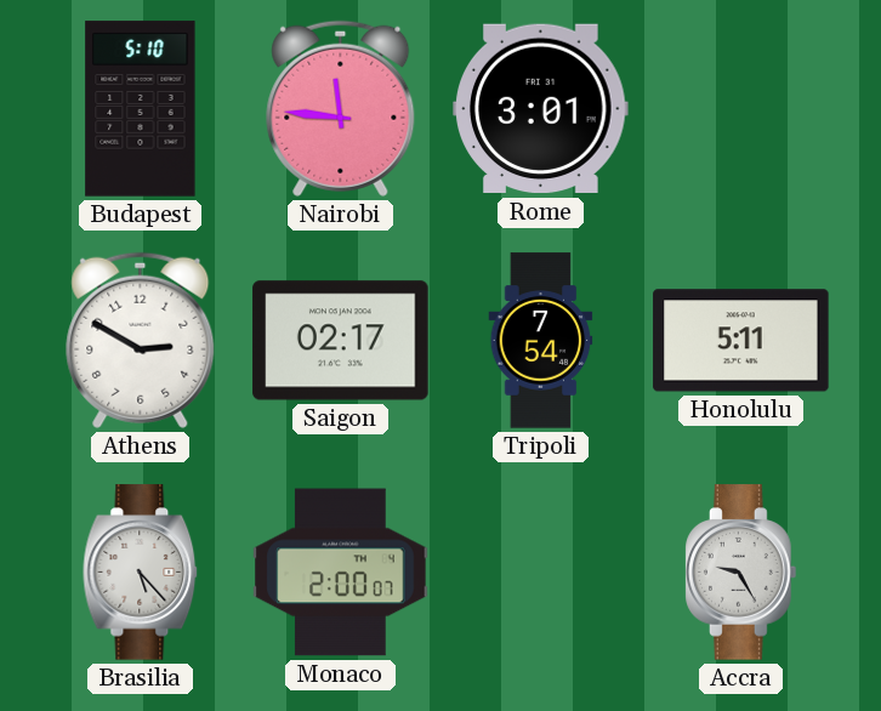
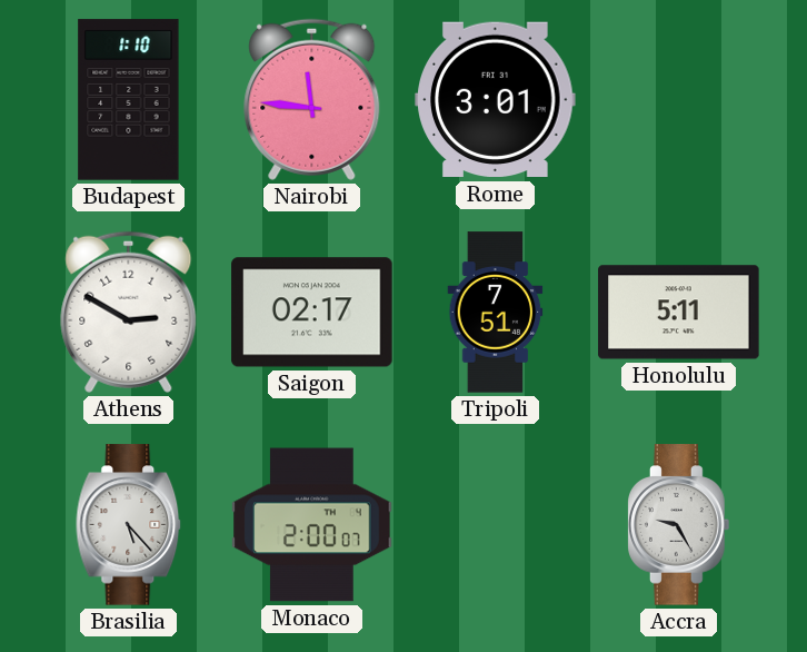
Budapest: 5:10 -> 1:10 (129, 100)
Tripoli: 7:54 -> 7:51 (496, 313)
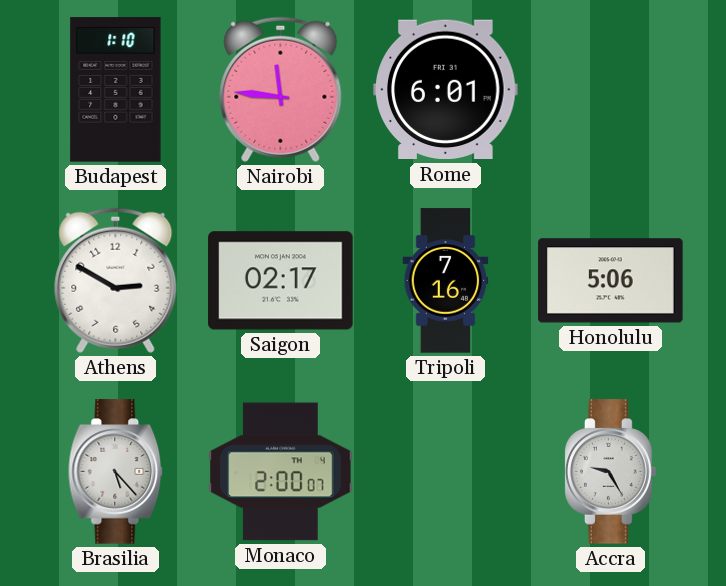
Rome: 3:01 -> 6:01 (446, 90)
Tripoli: 7:51 -> 7:16 (446, 281)
Honolulu: 5:11 -> 5:06 (611, 281)
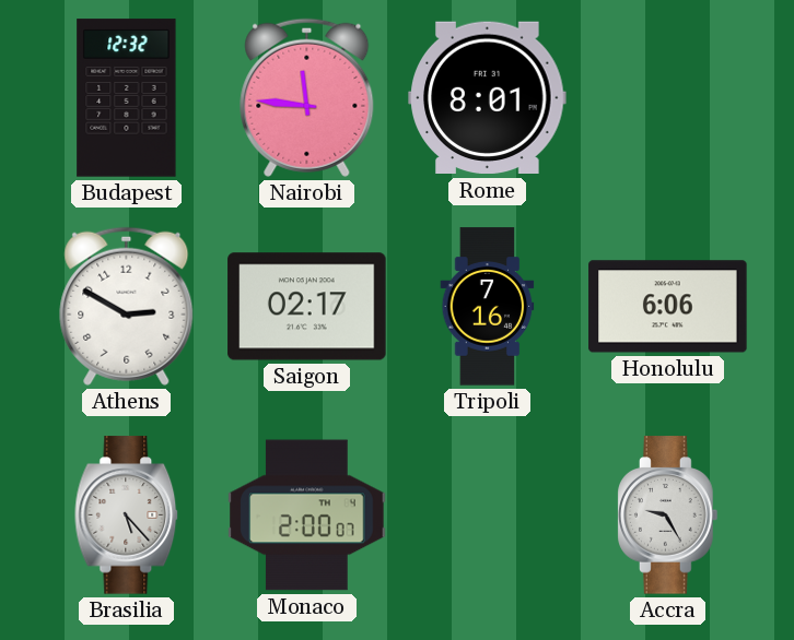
Budapest: 1:10 -> 12:32 (127, 98)
Rome: 6:01 -> 8:01 (488, 98)
Honolulu: 5:06 -> 6:06 (668, 307)
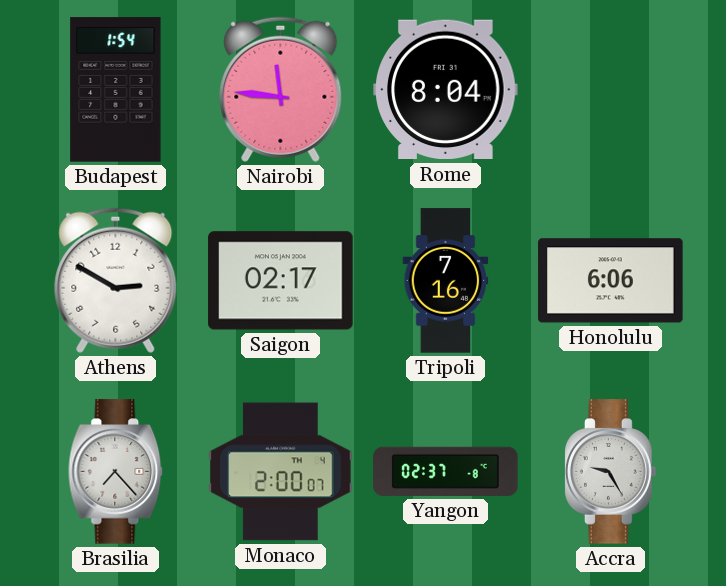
Budapest: 12:32 -> 1:54 (116, 90)
Rome: 8:01 -> 8:04 (446, 90)
Brasilia: 5:23 -> 7:23 (116, 472)
Yangon: none -> 02:37 (446, 471)
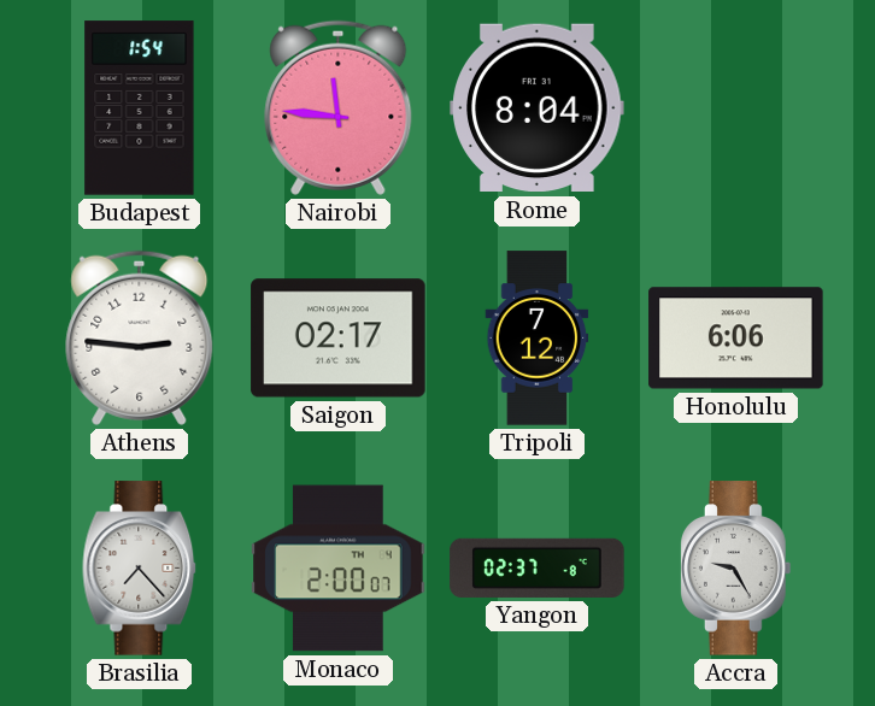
Athens: 2:50 -> 2:46 (140, 337)
Tripoli: 7:16 -> 7:12 (538, 339)
